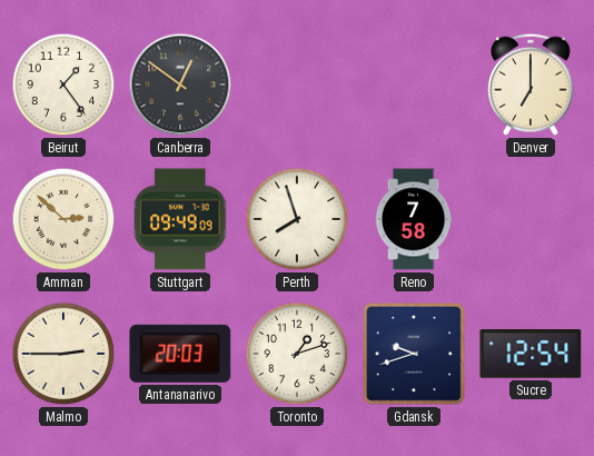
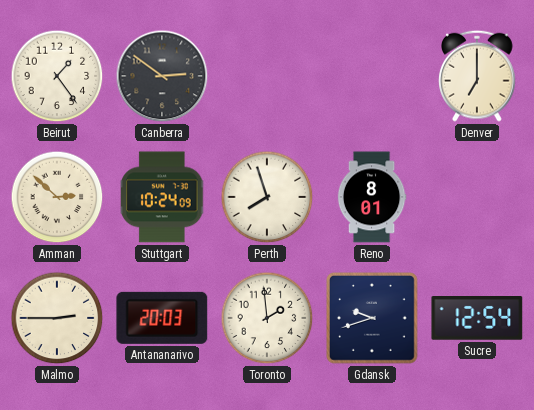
Canberra: 12:51 -> 2:51 (162, 76)
Stuttgart: 09:49 -> 10:24 (163, 197)
Reno: 7:58 -> 8:01 (372, 197)
Toronto: 1:12 -> 1:59 (267, 318)
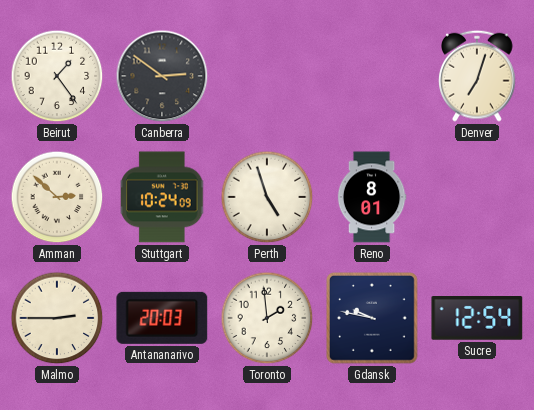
Denver: 7:00 -> 7:03 (478, 76)
Perth: 7:57 -> 4:57 (267, 197)
Gdansk: 9:42 -> 9:47 (373, 319)
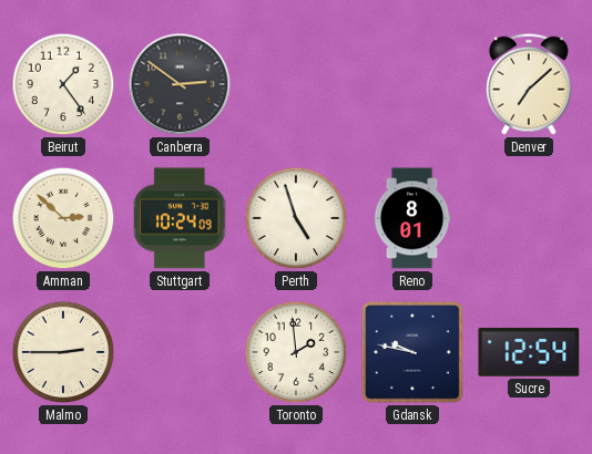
Denver: 7:03 -> 7:08 (530, 84)
Antananarivo: 20:03 -> none (162, 318)
